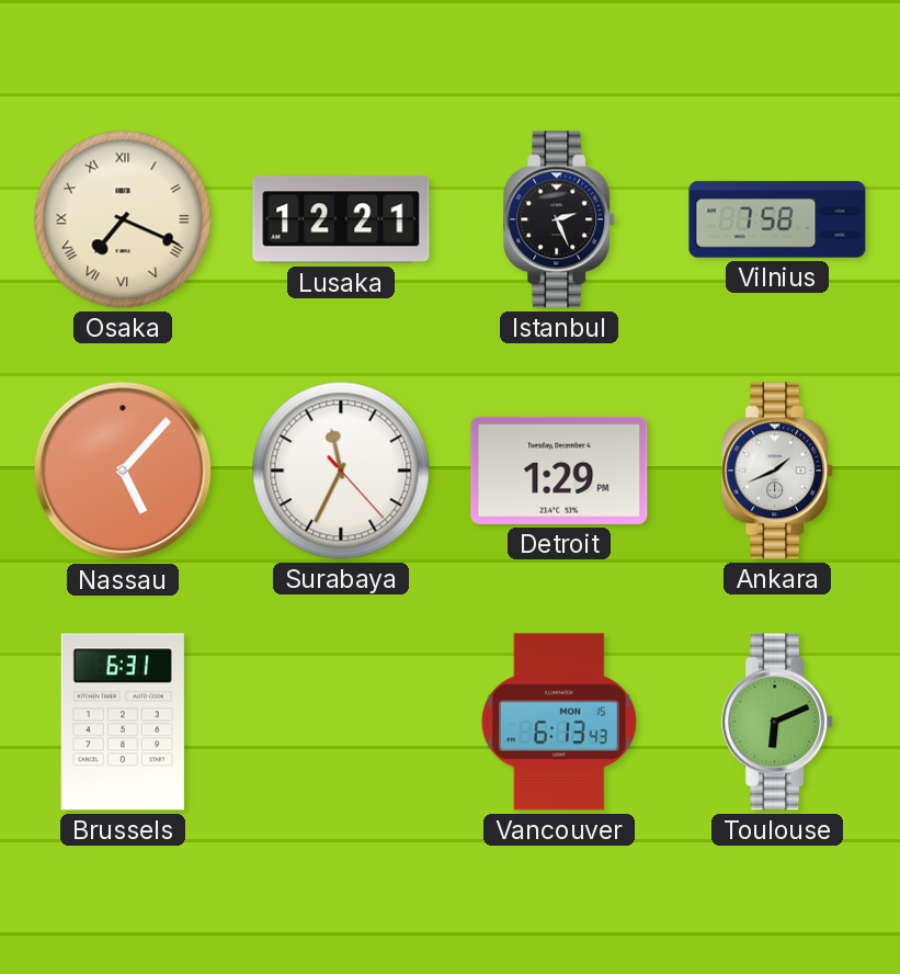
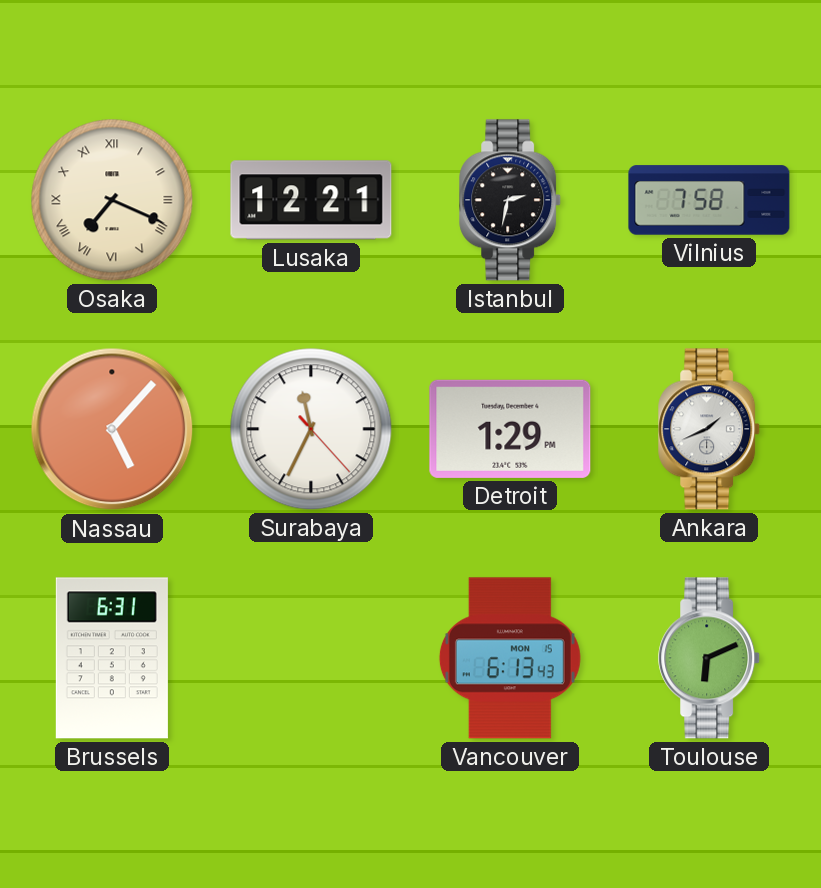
Istanbul: 2:26 -> 2:32 (511, 200)
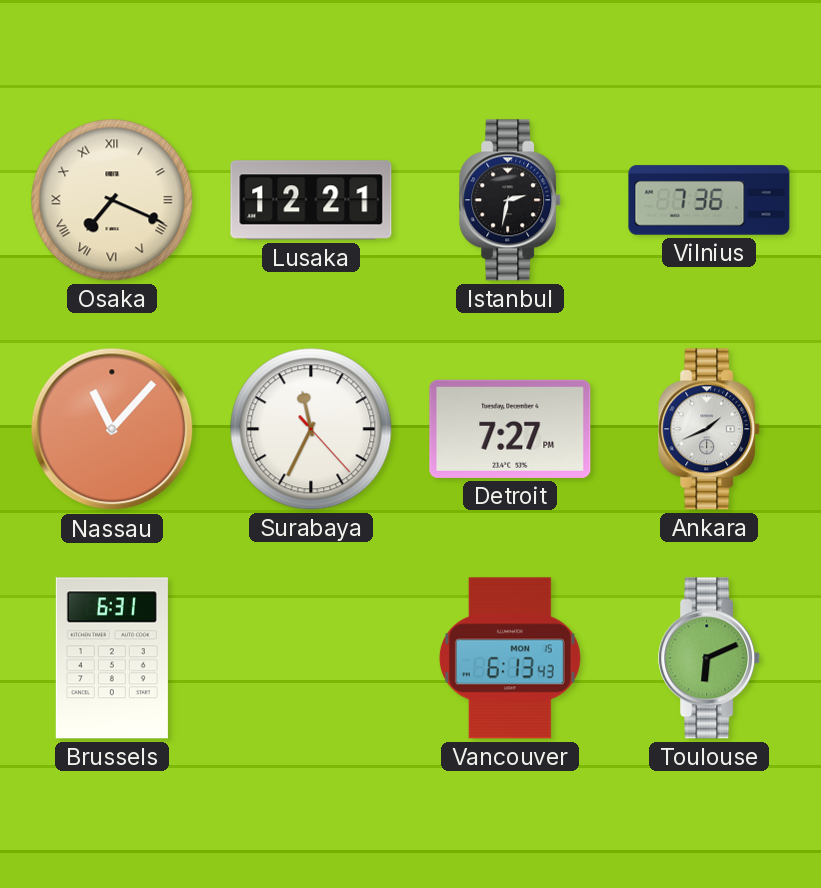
Vilnius: 7:58 -> 7:36 (709, 200)
Nassau: 5:07 -> 11:07 (112, 429)
Detroit: 1:29 -> 7:27 (510, 429)
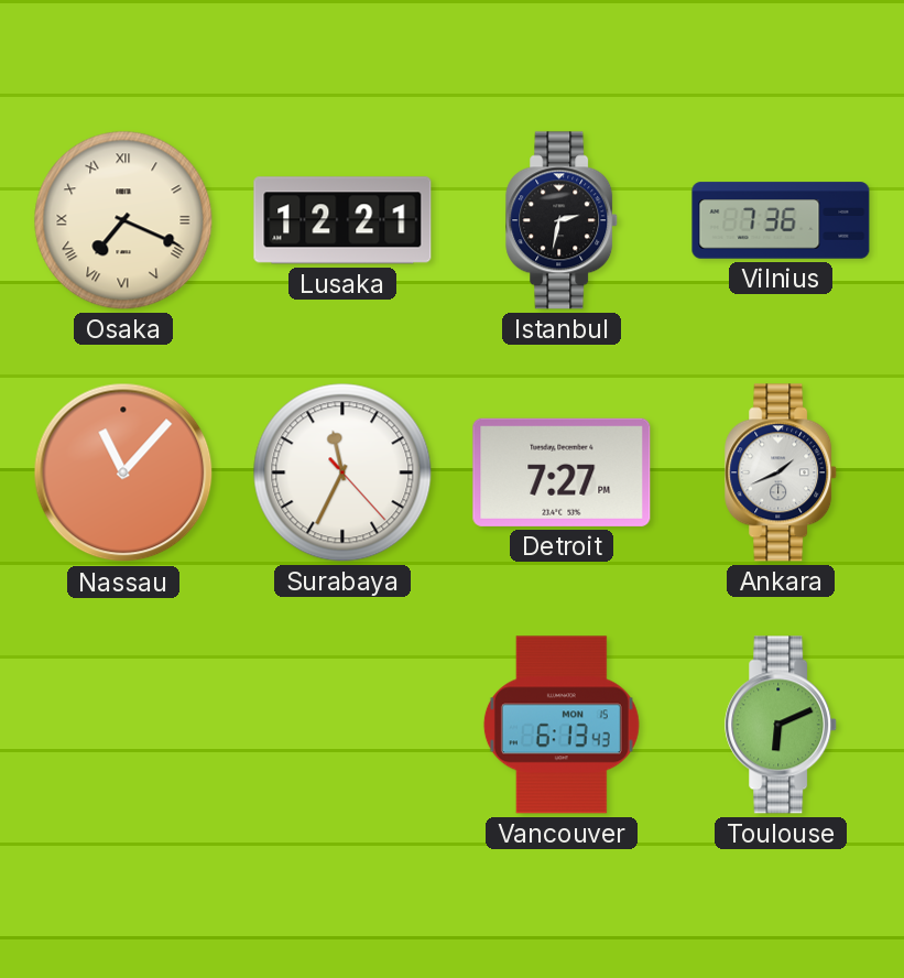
Brussels: 6:31 -> none (112, 658)
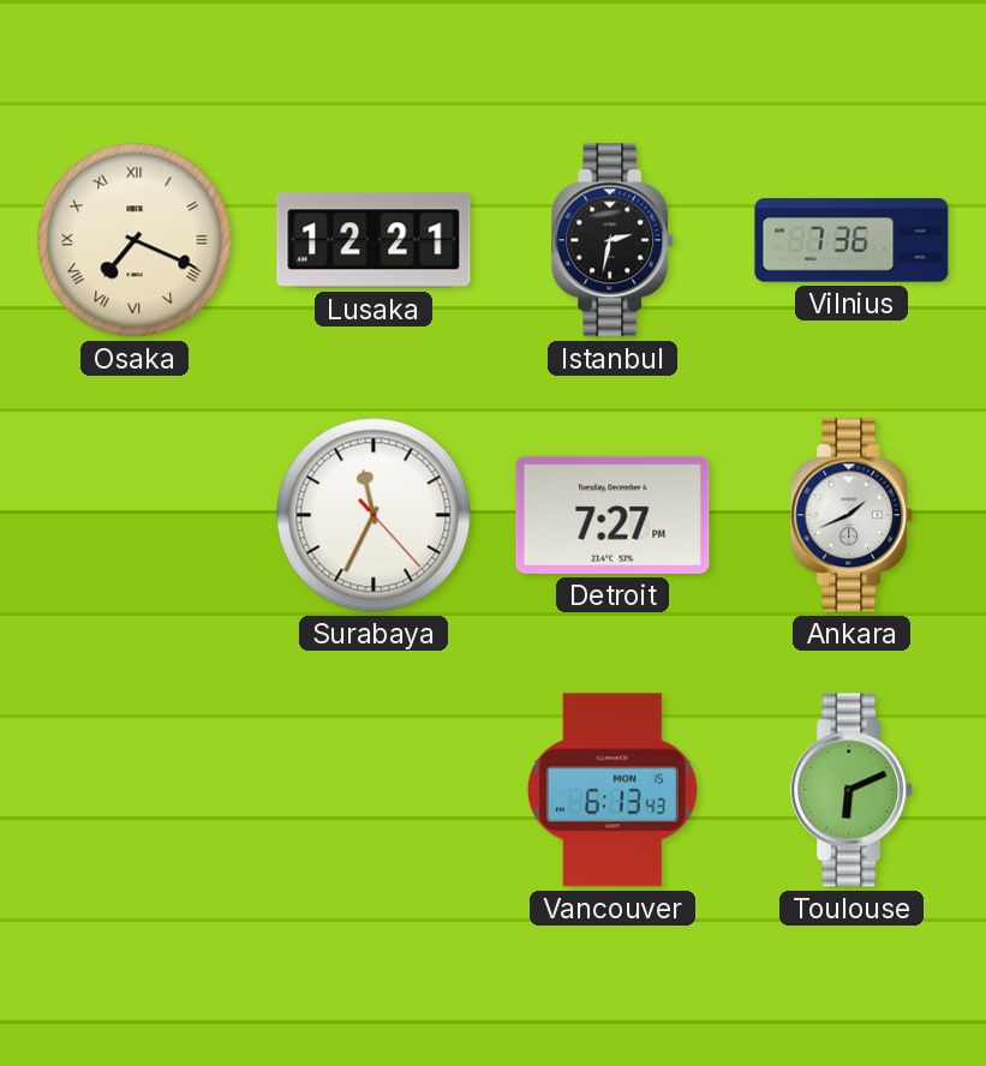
Nassau: 11:07 -> none (123, 472)
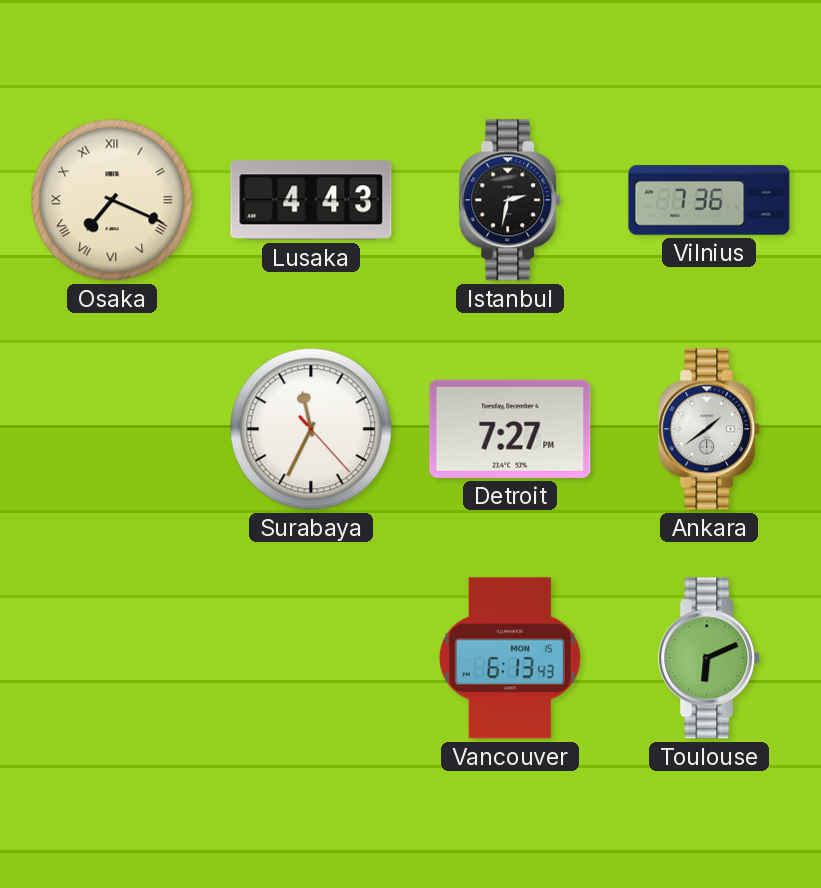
Lusaka: 12:21 -> 4:43 (311, 200)
Ankara: 1:41 -> 1:39 (710, 429)
